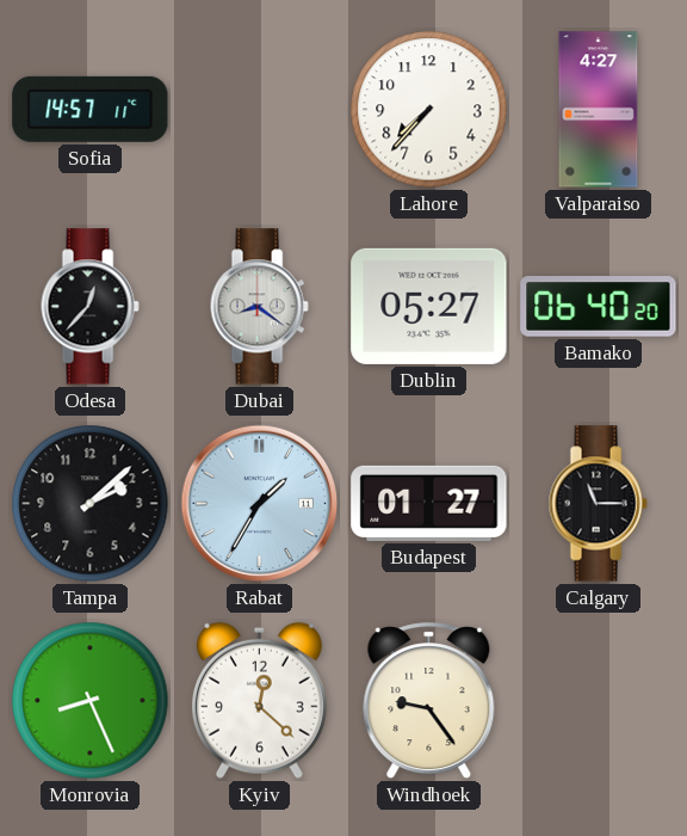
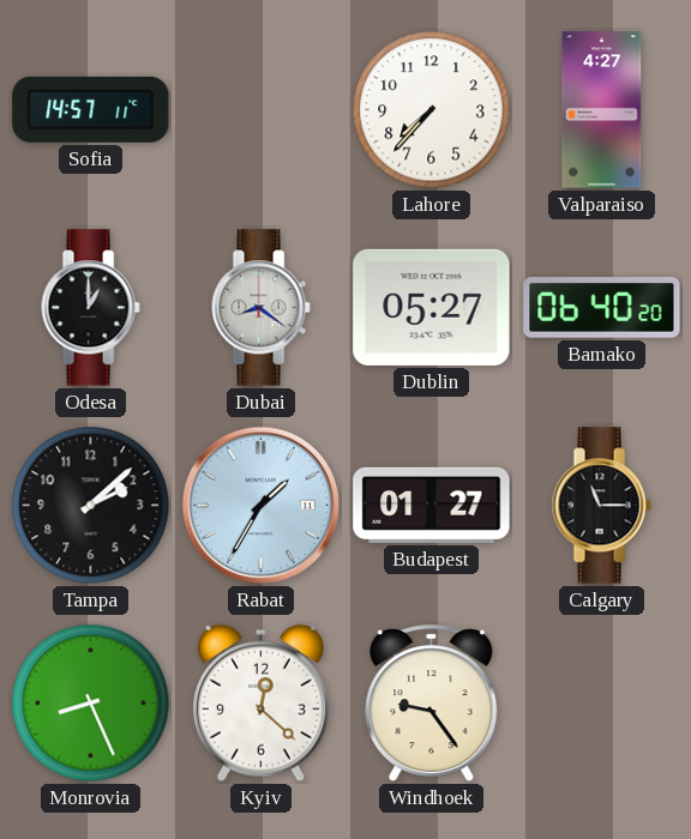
Odesa: 12:37 -> 1:00 (90, 308)
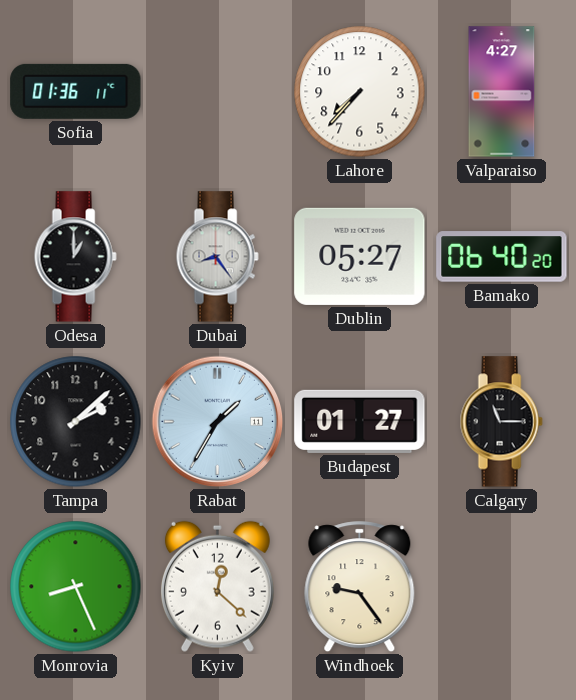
Sofia: 14:57 -> 01:36 (76, 91)
Dubai: 8:21 -> 8:24 (217, 257)
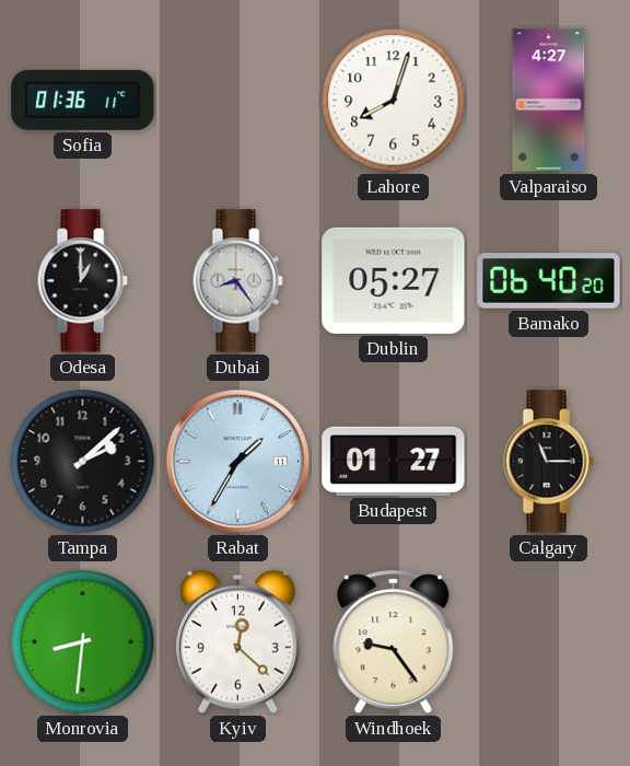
Lahore: 7:37 -> 8:03 (394, 101)
Monrovia: 8:26 -> 8:31 (83, 642)
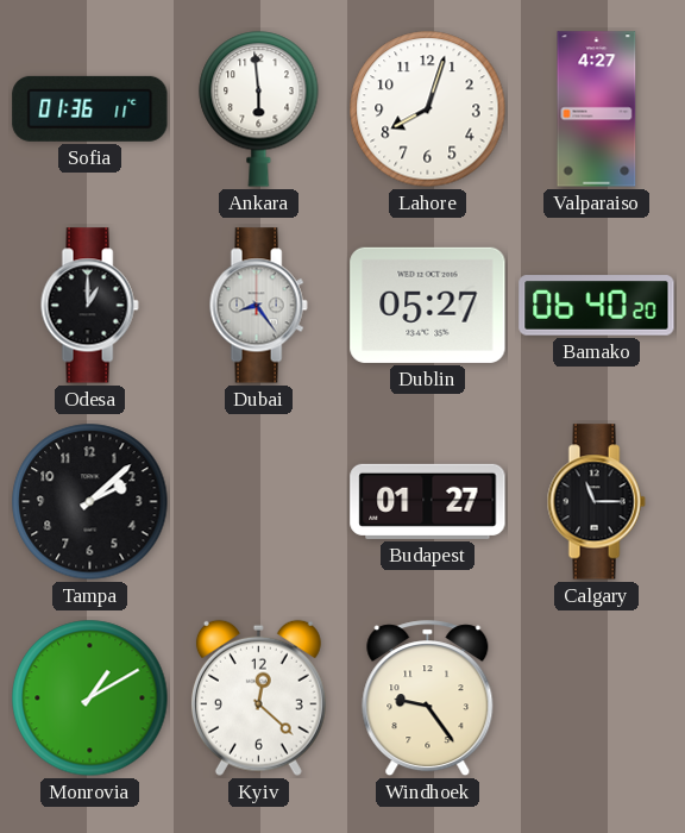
Ankara: none -> 5:59 (259, 109)
Rabat: 1:35 -> none (238, 462)
Monrovia: 8:31 -> 1:10 (90, 699)
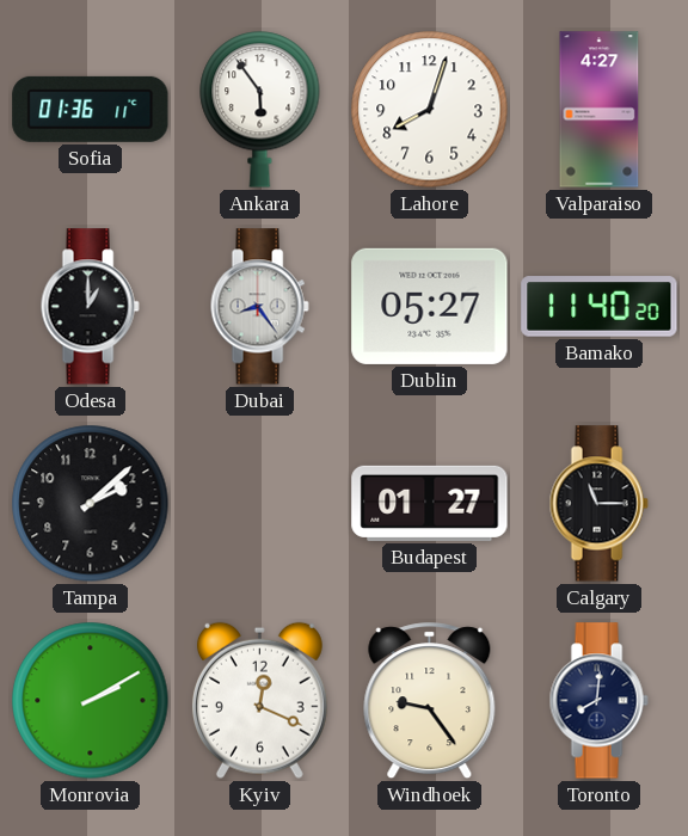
Ankara: 5:59 -> 5:54 (260, 110)
Bamako: 06:40 -> 11:40 (600, 307)
Monrovia: 1:10 -> 2:10 (91, 701)
Kyiv: 12:22 -> 12:19 (259, 700)
Toronto: none -> 8:01 (598, 701)
